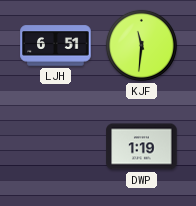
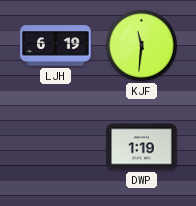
LJH: 6:51 -> 6:19 (56, 46)
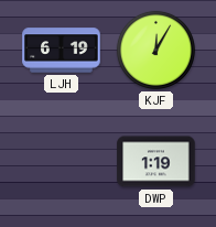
KJF: 11:31 -> 12:05 (155, 50)
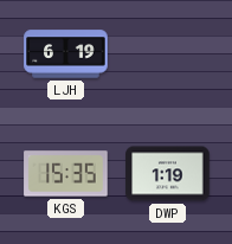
KJF: 12:05 -> none (155, 50)
KGS: none -> 15:35 (66, 174)
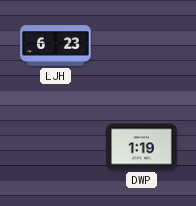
LJH: 6:19 -> 6:23 (56, 46)
KGS: 15:35 -> none (66, 174)
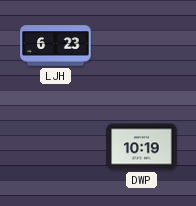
DWP: 1:19 -> 10:19 (142, 147)
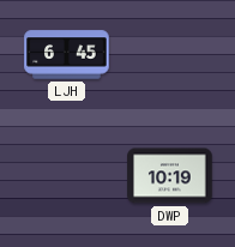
LJH: 6:23 -> 6:45 (67, 55)
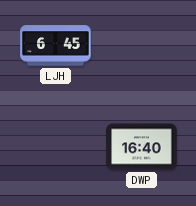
DWP: 10:19 -> 16:40 (142, 147)
